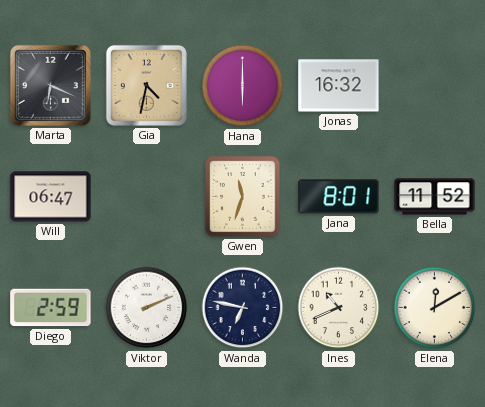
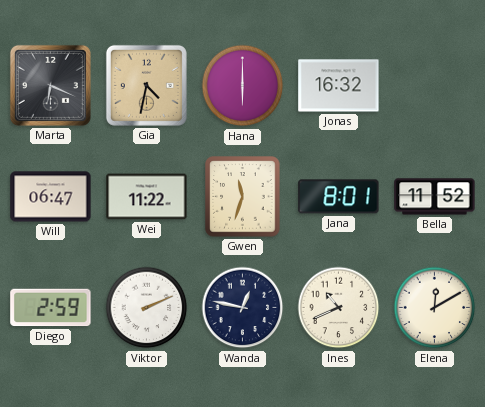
Wei: none -> 11:22 (147, 197)
Wanda: 6:47 -> 12:47 (243, 308)
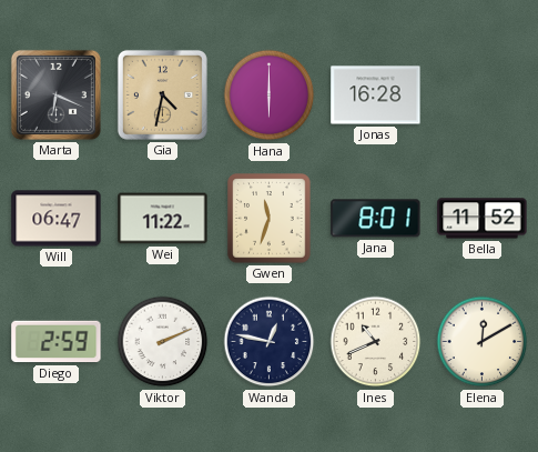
Jonas: 16:32 -> 16:28 (376, 96)
